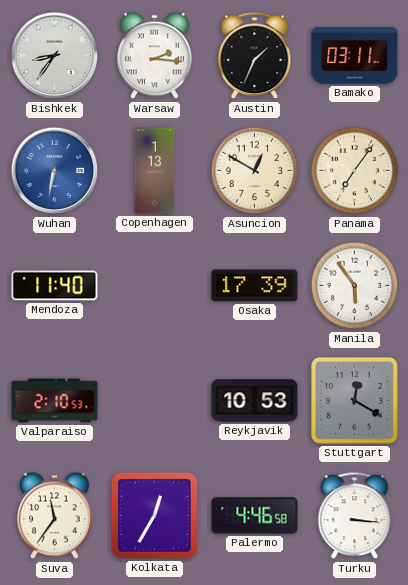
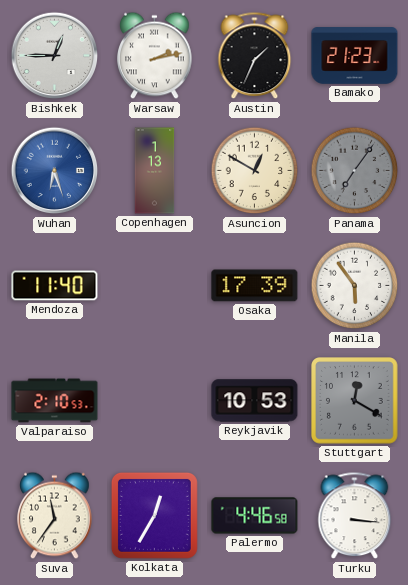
Bishkek: 8:36 -> 12:45 (55, 56)
Warsaw: 2:16 -> 2:13 (155, 56)
Bamako: 03:11 -> 21:23 (355, 56)
Wuhan: 6:32 -> 6:27 (55, 171)
Panama dial: cream -> grey (355, 171)
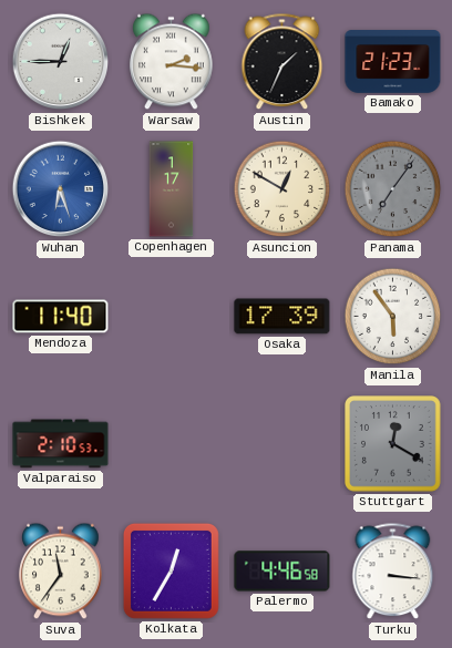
Warsaw: 2:13 -> 2:16 (172, 62)
Copenhagen: 1:13 -> 1:17 (172, 189)
Reykjavik: 10:53 -> none (255, 401)
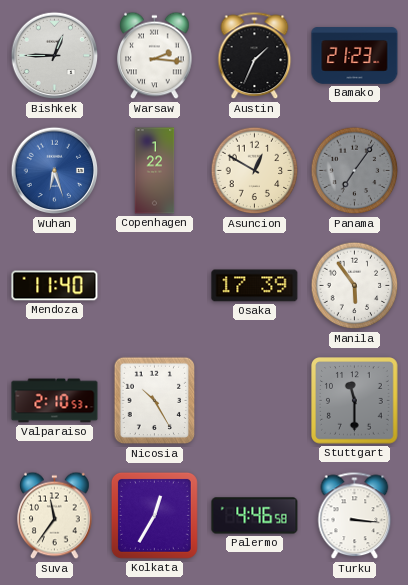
Copenhagen: 1:17 -> 1:22 (155, 171)
Nicosia: none -> 10:25 (155, 401)
Stuttgart: 12:20 -> 11:30 (355, 401)
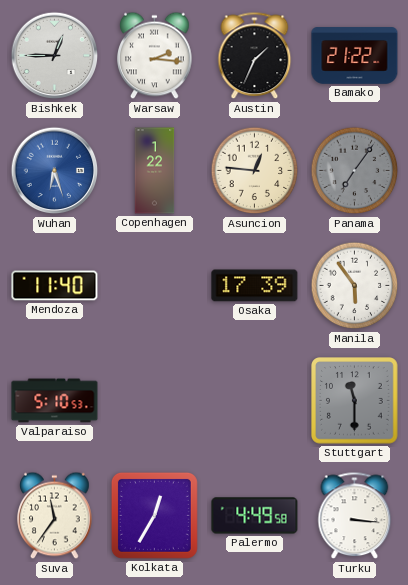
Bamako: 21:23 -> 21:22 (355, 56)
Asuncion: 12:50 -> 12:46 (255, 171)
Valparaiso: 2:10 -> 5:10 (55, 401)
Nicosia: 10:25 -> none (155, 401)
Palermo: 4:46 -> 4:49 (255, 516)
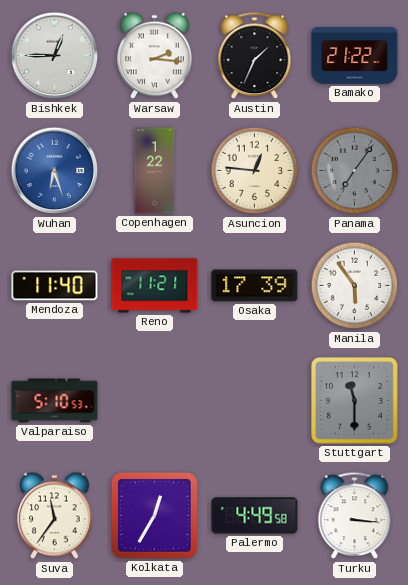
Reno: none -> 11:21 (155, 286)
